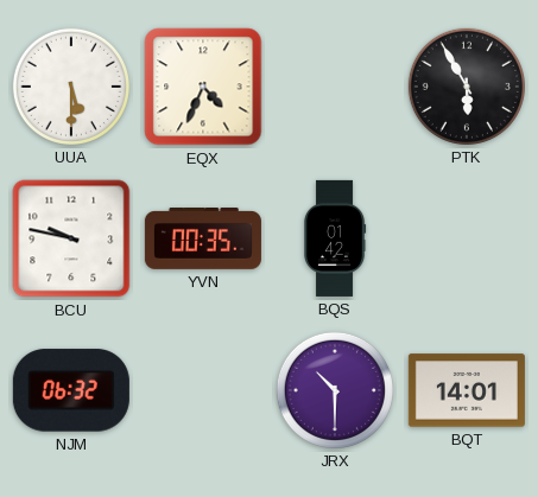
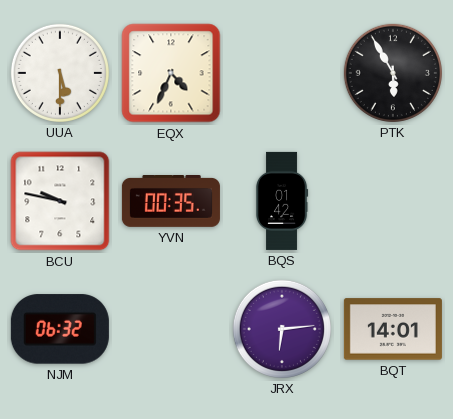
JRX: 10:30 -> 6:14 (282, 329)
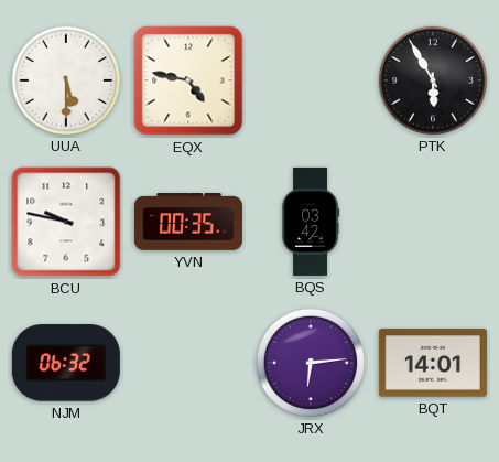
EQX: 4:34 -> 4:47 (188, 80)
BQS: 01:42 -> 03:42 (311, 222)
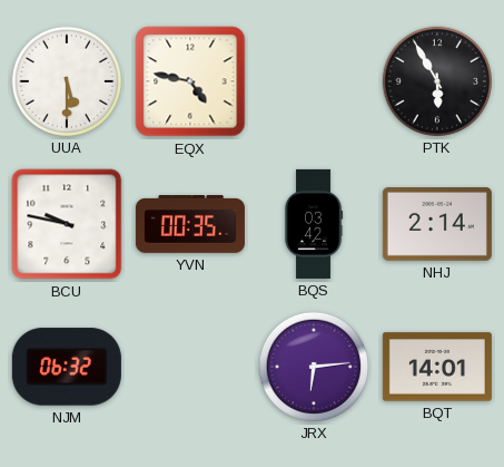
NHJ: none -> 2:14 (437, 225)
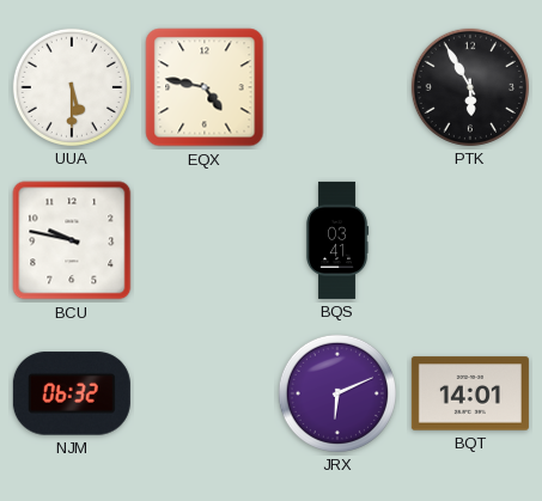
YVN: 00:35 -> none (190, 225)
BQS: 03:42 -> 03:41 (337, 240)
NHJ: 2:14 -> none (437, 225)
JRX: 6:14 -> 6:11 (337, 393)
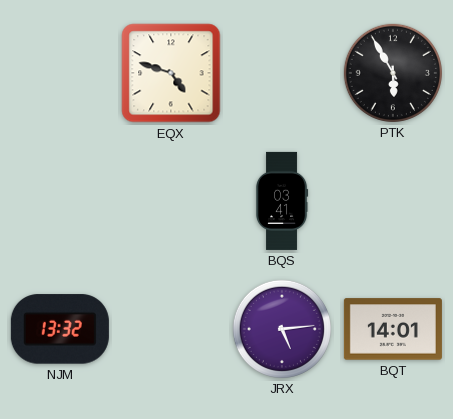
UUA: 5:30 -> none (72, 87)
EQX: 4:47 -> 4:48 (171, 73)
BCU: 9:47 -> none (72, 240)
NJM: 06:32 -> 13:32 (60, 329)
JRX: 6:11 -> 5:14 (282, 329)
